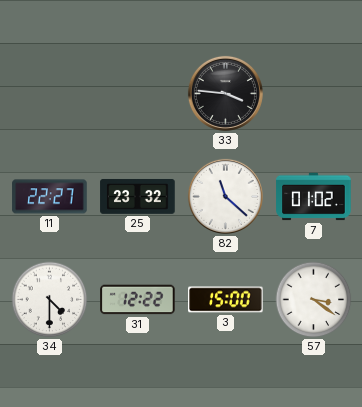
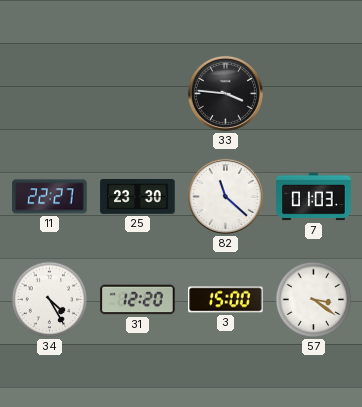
25: 23:32 -> 23:30 (138, 196)
7: 01:02 -> 01:03 (314, 197)
34: 4:30 -> 4:25 (50, 300)
31: 12:22 -> 12:20 (138, 300)
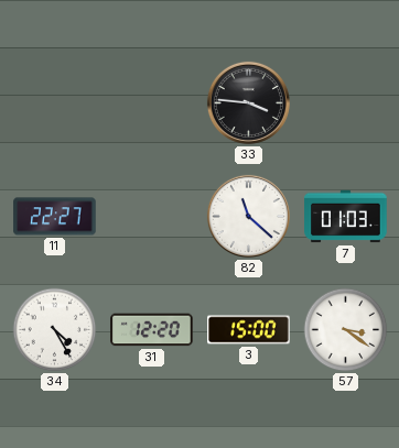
25: 23:30 -> none (138, 196)
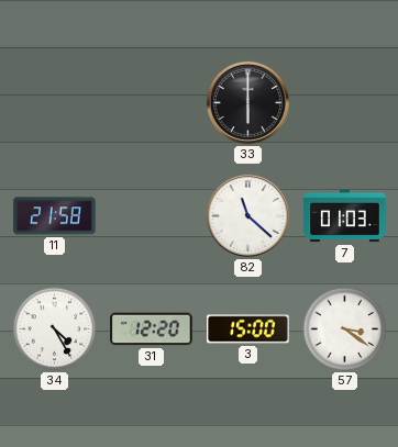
33: 3:46 -> 6:00 (247, 102)
11: 22:27 -> 21:58 (55, 216)
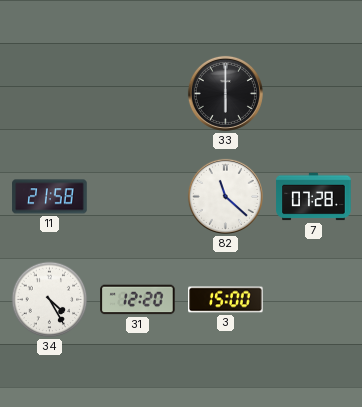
7: 01:03 -> 07:28 (314, 197)
57: 3:21 -> none (345, 329)
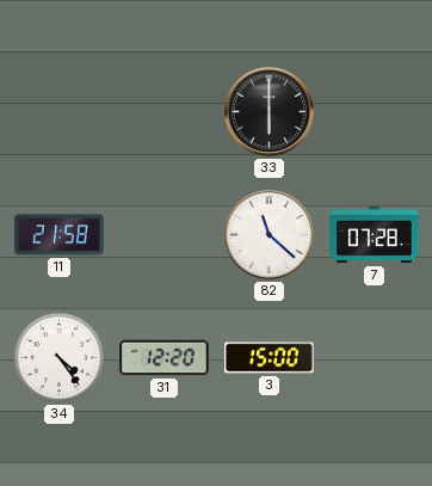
34: 4:25 -> 4:24 (60, 358)
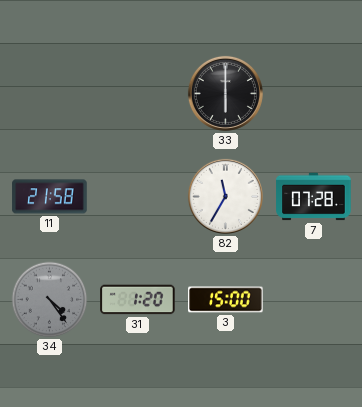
82: 11:22 -> 11:35 (225, 196)
34 dial: white -> grey (50, 300)
31: 12:20 -> 1:20 (138, 300)
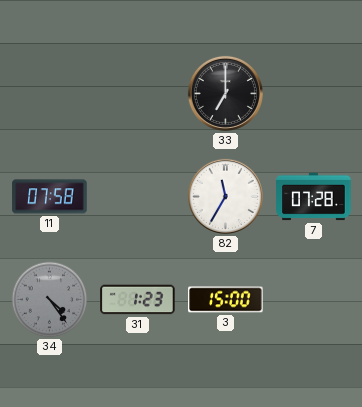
33: 6:00 -> 7:00 (225, 93)
11: 21:58 -> 07:58 (50, 197)
31: 1:20 -> 1:23 (138, 300)
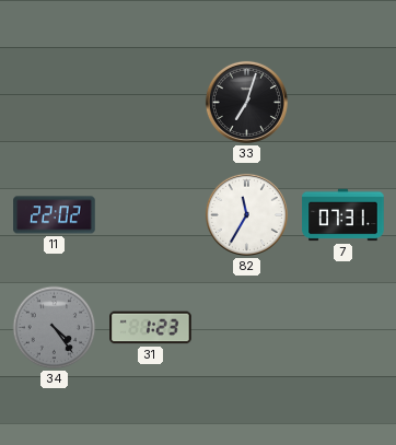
33: 7:00 -> 7:03 (246, 102)
11: 07:58 -> 22:02 (55, 215)
7: 07:28 -> 07:31 (343, 215)
3: 15:00 -> none (226, 300)
